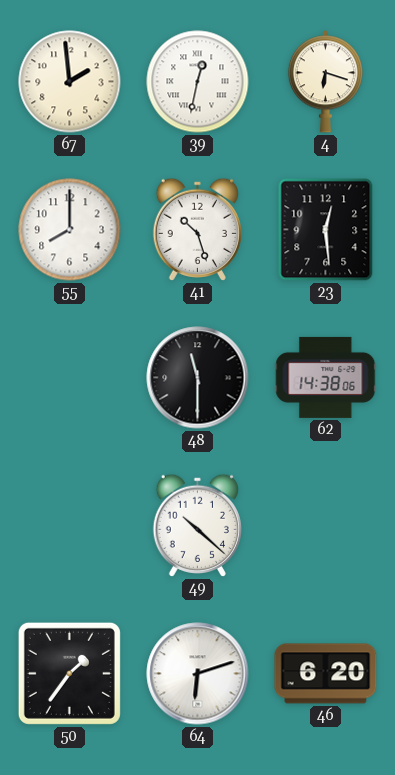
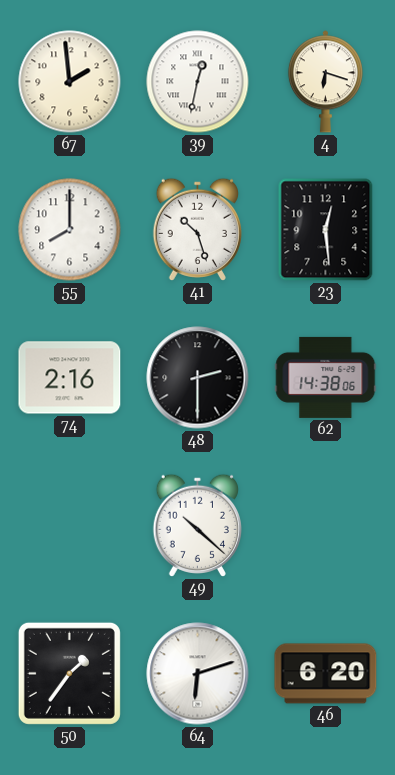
74: none -> 2:16 (70, 378)
48: 11:30 -> 2:30 (198, 378)
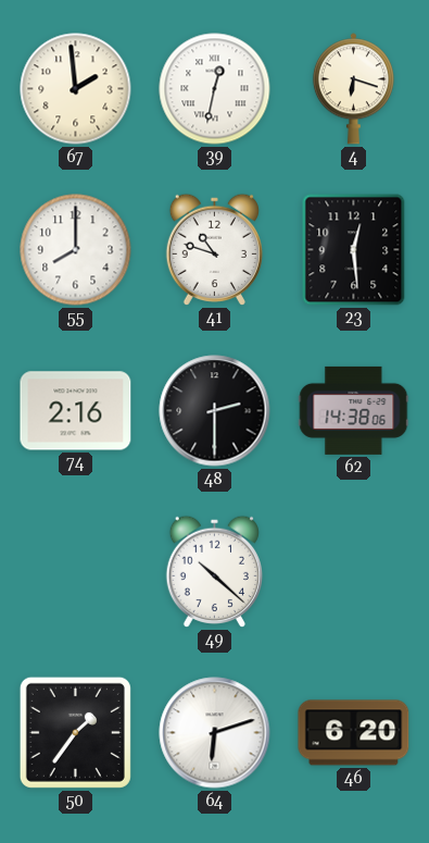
41: 10:27 -> 10:48 (214, 249)
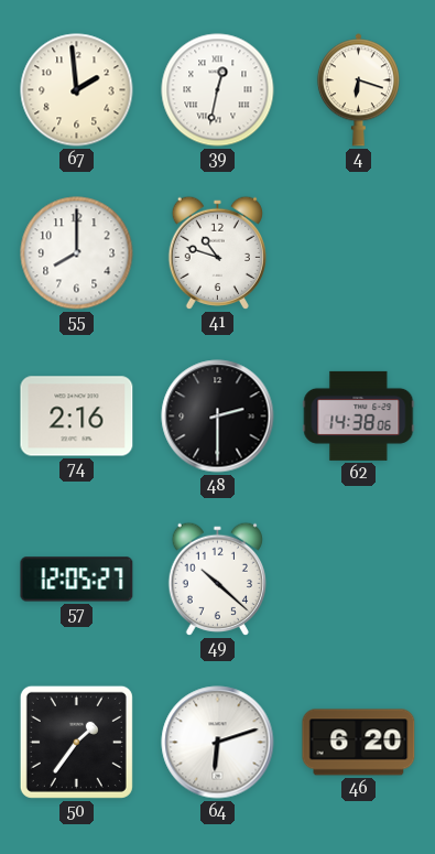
23: 12:29 -> none (354, 250)
57: none -> 12:05 (77, 580)
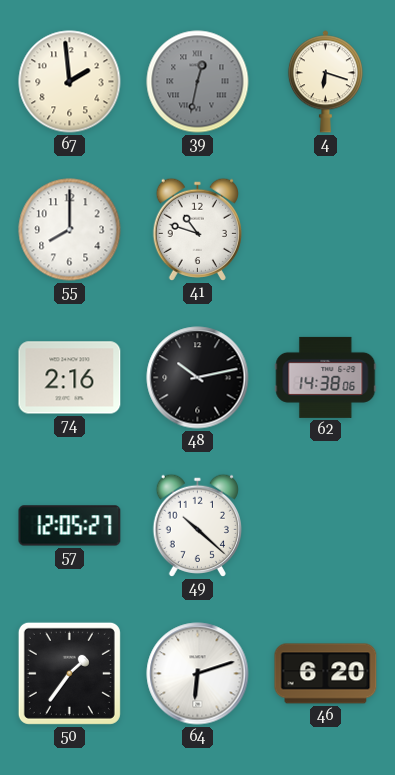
39 dial: white -> grey (198, 82)
48: 2:30 -> 10:13 (198, 378)
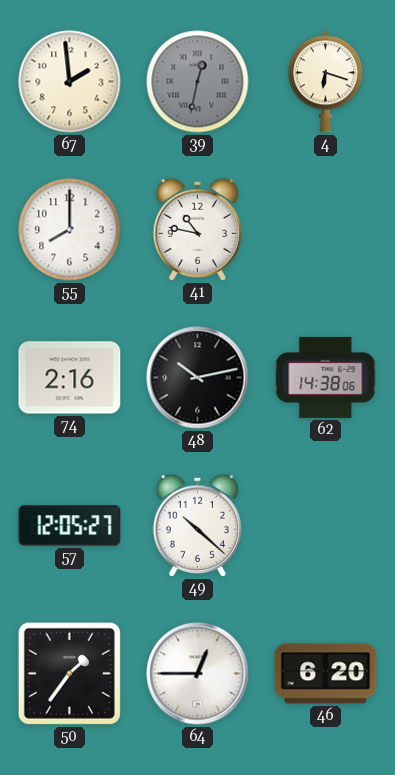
41: 10:48 -> 10:47 (197, 229)
64: 6:12 -> 12:45 (198, 674)
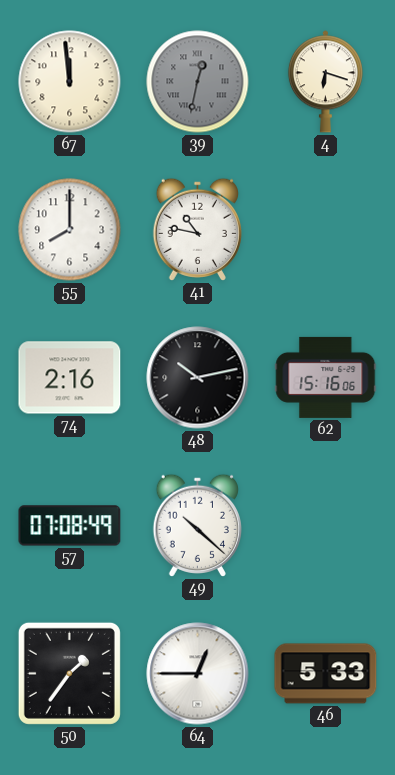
67: 1:59 -> 11:59 (70, 82)
62: 14:38 -> 15:16 (326, 377)
57: 12:05 -> 07:08 (70, 526)
46: 6:20 -> 5:33 (326, 674)
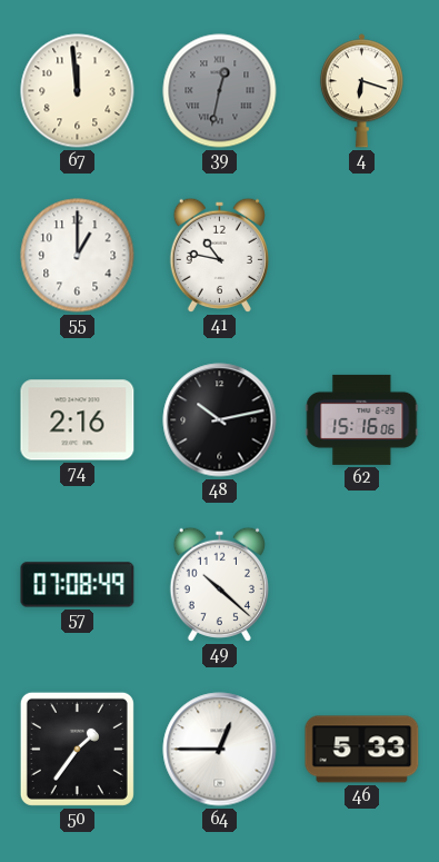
55: 8:00 -> 1:00 (78, 256)
